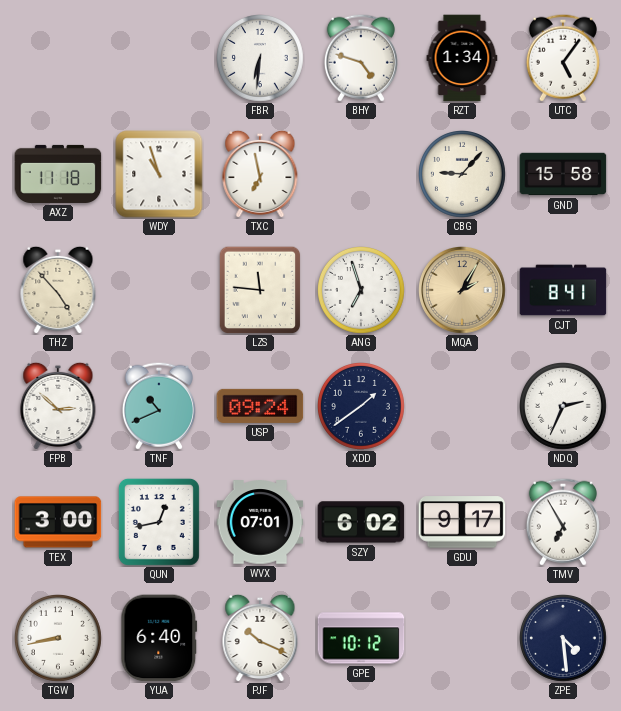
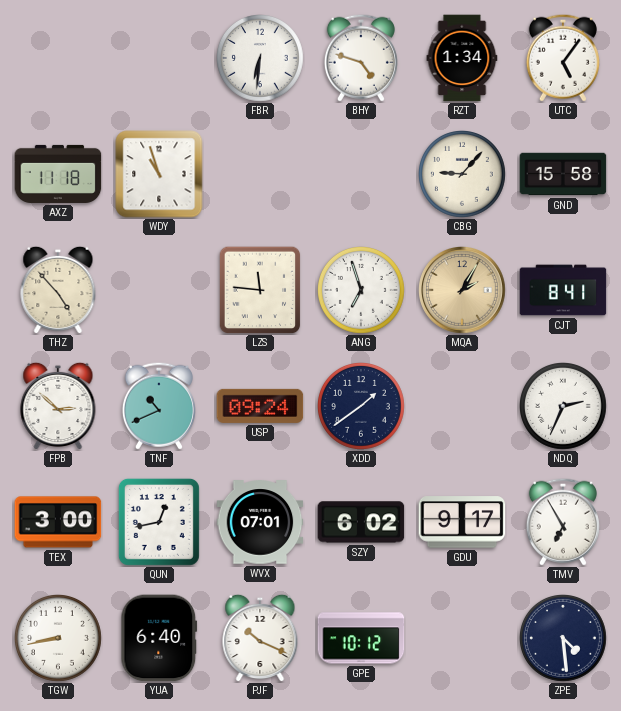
TXC: 6:58 -> none (260, 174)
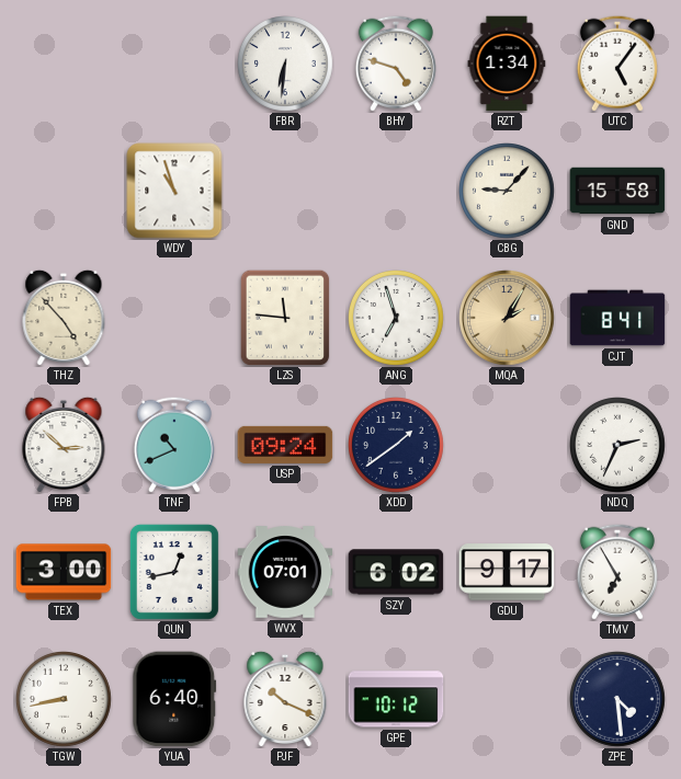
AXZ: 11:18 -> none (58, 174)
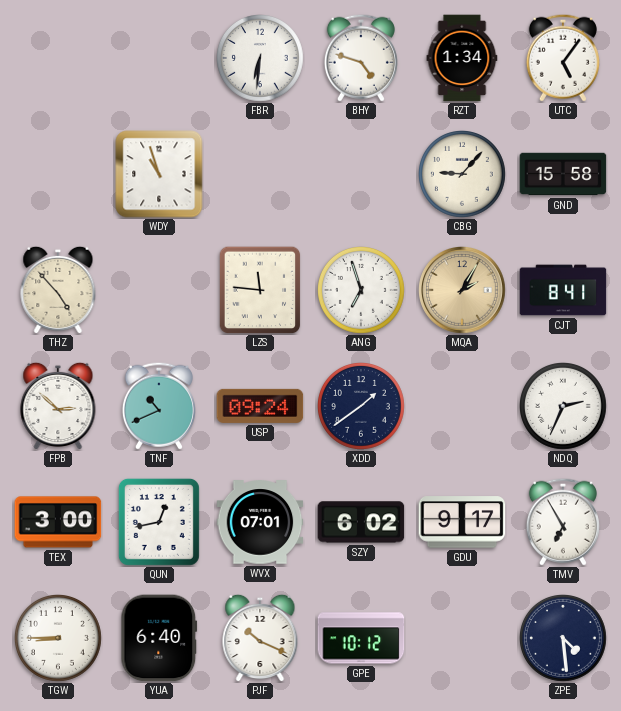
TGW: 8:43 -> 8:45 (59, 639)
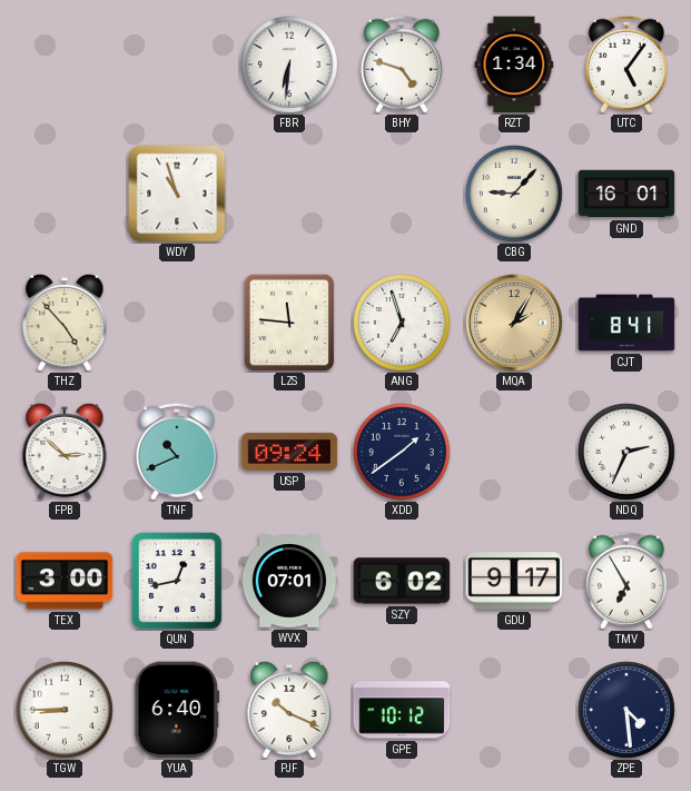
GND: 15:58 -> 16:01 (626, 194)
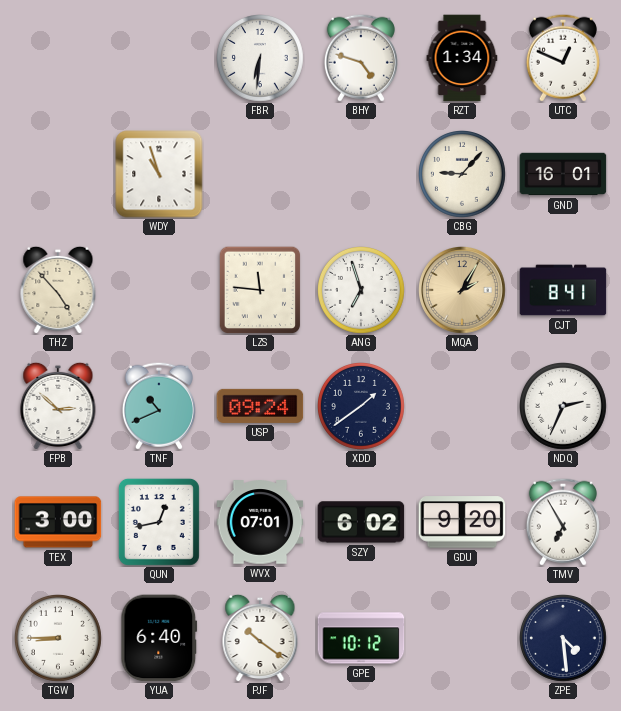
UTC: 5:06 -> 12:49 (563, 58)
GDU: 9:17 -> 9:20 (462, 522)
PJF: 10:19 -> 10:21 (260, 638)
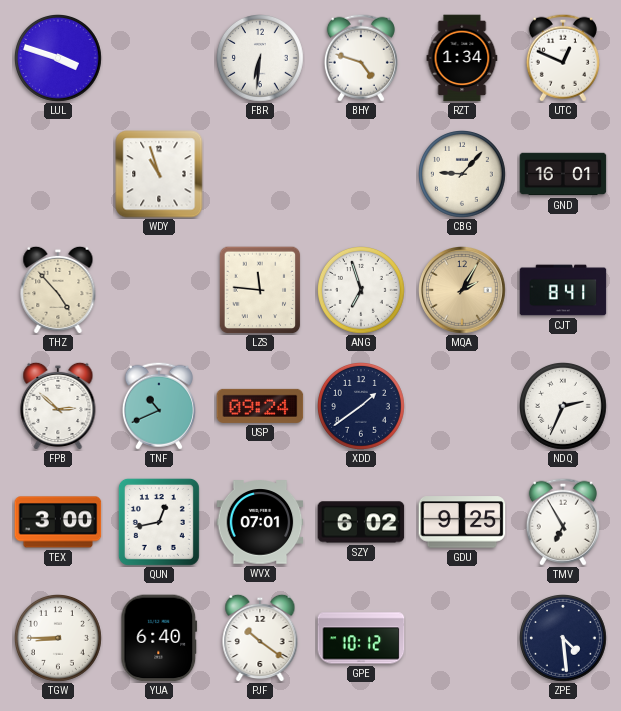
LUL: none -> 3:48 (59, 59)
GDU: 9:20 -> 9:25 (462, 522)
